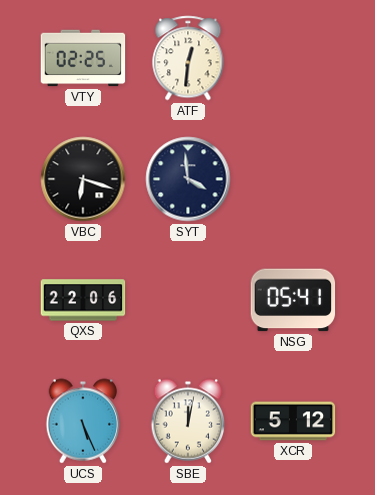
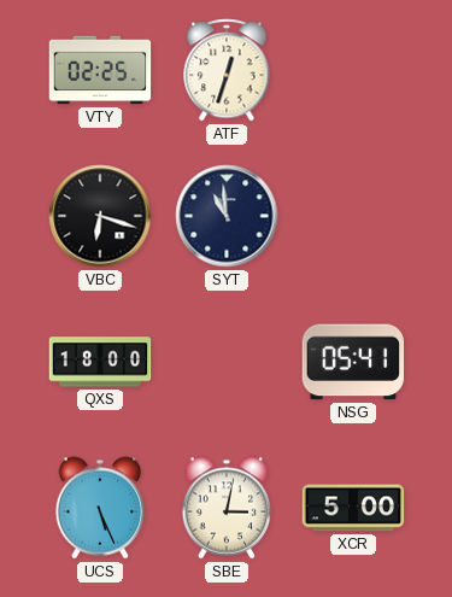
ATF: 12:31 -> 12:33 (227, 70)
SYT: 3:59 -> 10:59 (227, 216)
QXS: 22:06 -> 18:00 (100, 362)
SBE: 12:02 -> 3:02 (227, 508)
XCR: 5:12 -> 5:00 (353, 508)
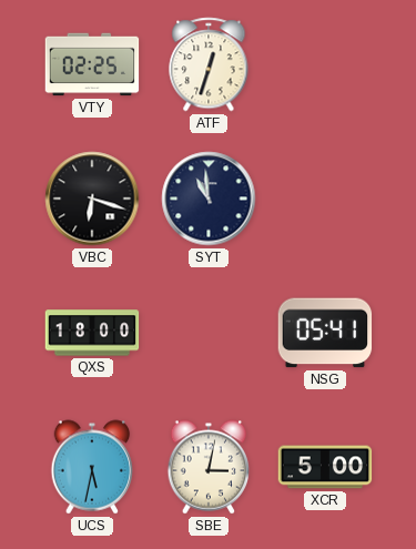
UCS: 5:26 -> 5:32 (92, 467)
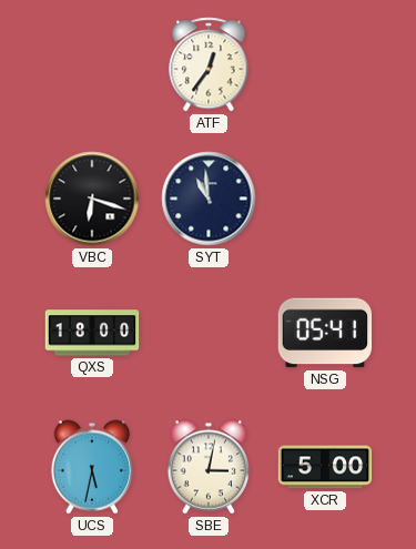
VTY: 02:25 -> none (92, 64)
ATF: 12:33 -> 12:36 (209, 64)
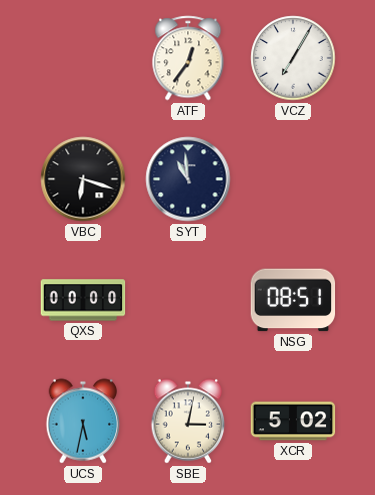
VCZ: none -> 7:05 (293, 58)
QXS: 18:00 -> 00:00 (83, 300)
NSG: 05:41 -> 08:51 (293, 300)
XCR: 5:00 -> 5:02 (293, 421)
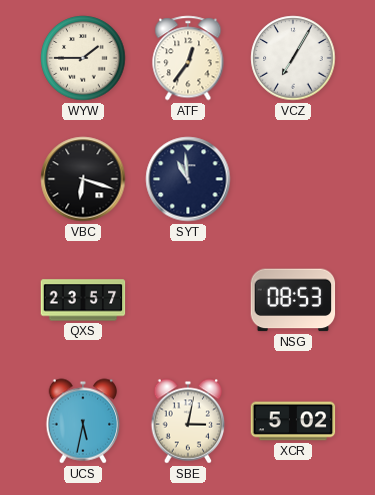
WYW: none -> 1:45 (83, 58)
QXS: 00:00 -> 23:57 (83, 300)
NSG: 08:51 -> 08:53 (293, 300)
